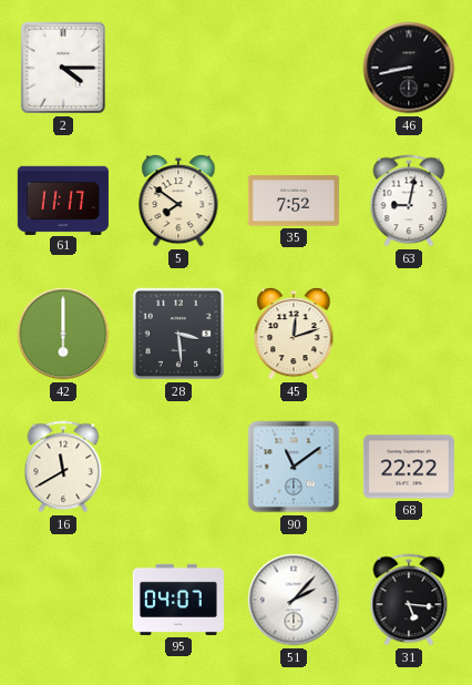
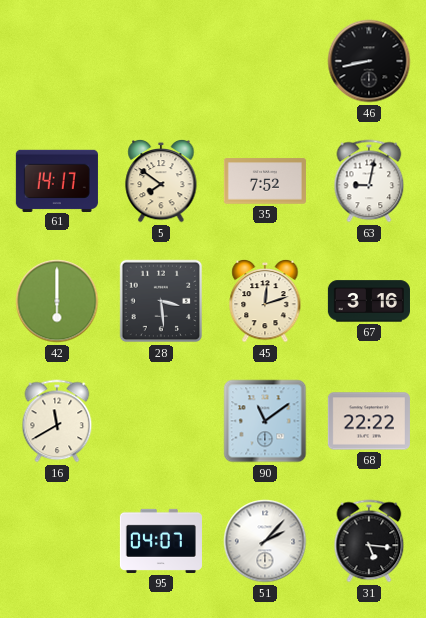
2: 4:15 -> none (63, 68)
61: 11:17 -> 14:17 (57, 180)
67: none -> 3:16 (369, 301)
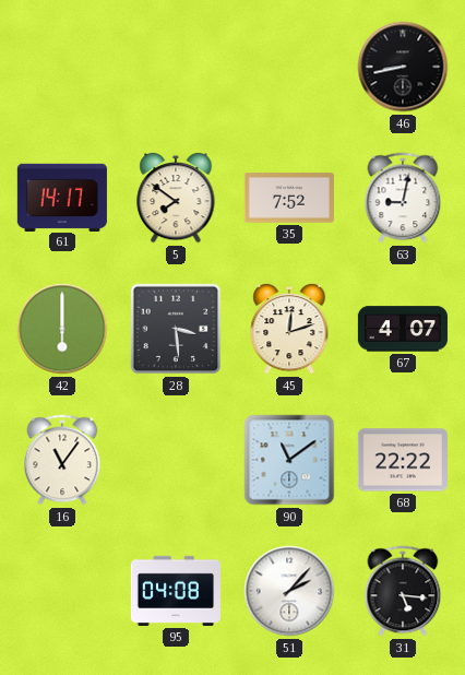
67: 3:16 -> 4:07 (403, 329)
16: 11:40 -> 11:06 (62, 460)
95: 04:07 -> 04:08 (176, 591)
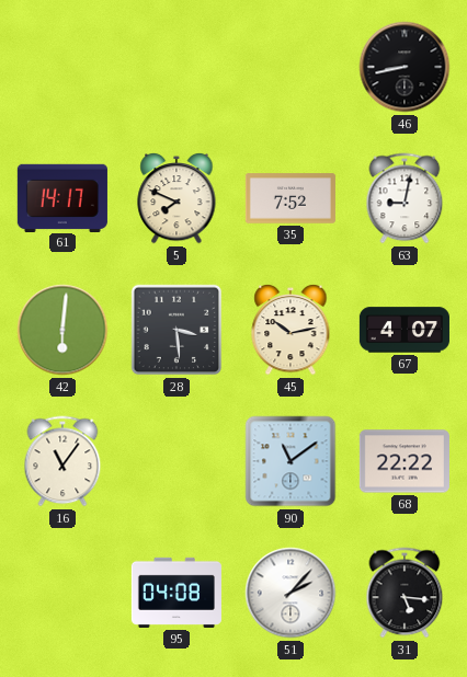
5: 7:51 -> 7:49 (176, 198)
42: 6:00 -> 6:01 (62, 330)
45: 12:12 -> 10:13 (291, 330)
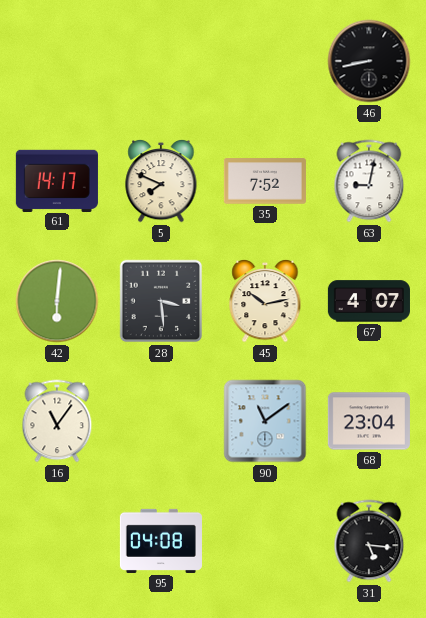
68: 22:22 -> 23:04 (369, 421)
51: 2:07 -> none (291, 593)
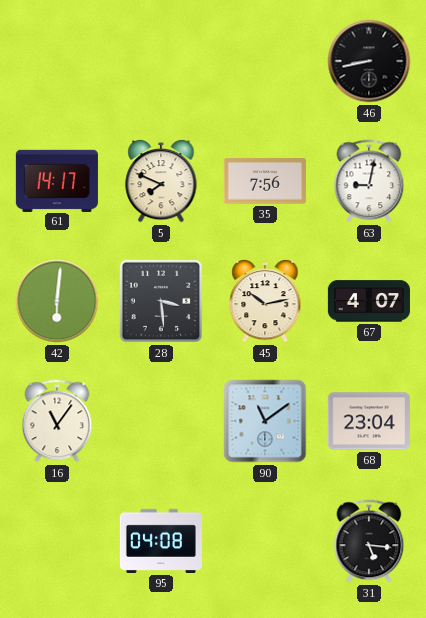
35: 7:52 -> 7:56 (265, 181)
